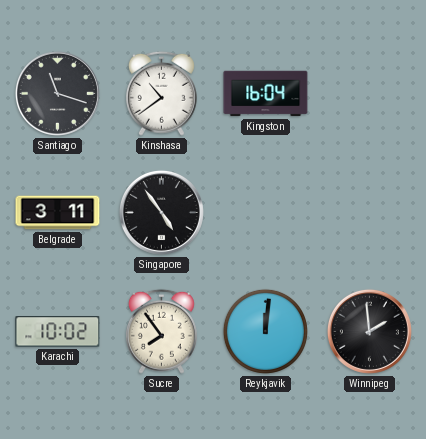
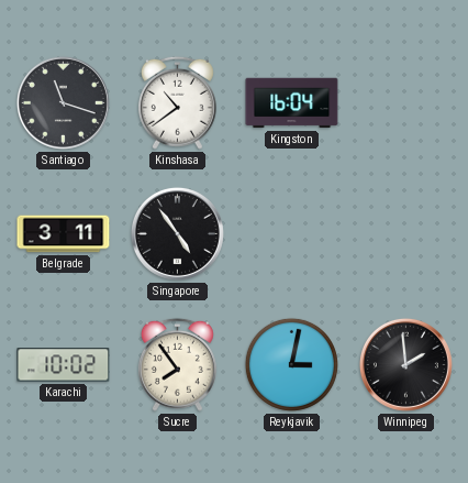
Reykjavik: 12:01 -> 3:02 (291, 364)
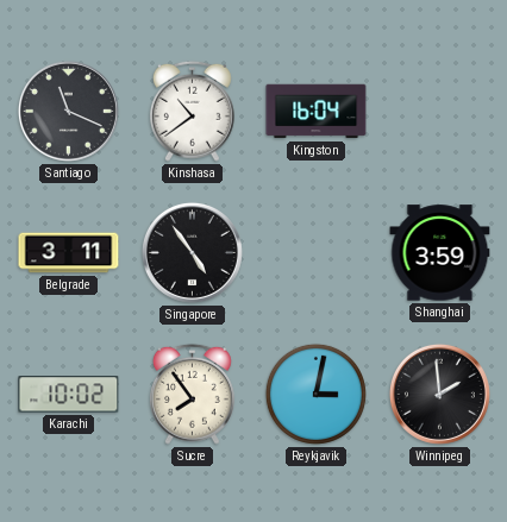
Santiago: 11:18 -> 11:19 (68, 111)
Shanghai: none -> 3:59 (440, 253)
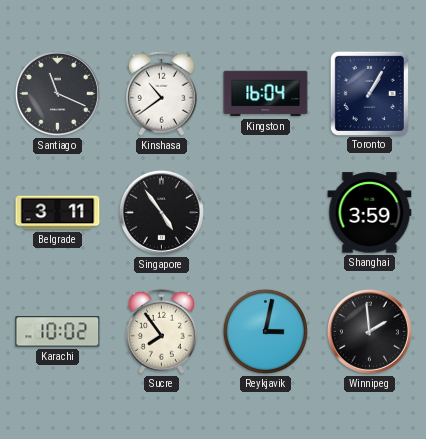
Toronto: none -> 1:05 (369, 93)
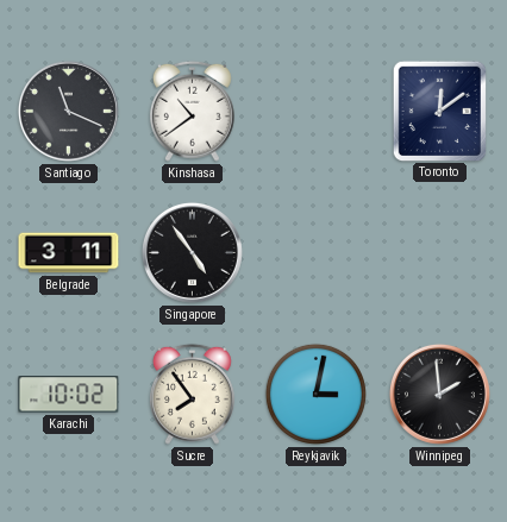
Kingston: 16:04 -> none (266, 94)
Toronto: 1:05 -> 12:09 (439, 111)
Shanghai: 3:59 -> none (370, 213)
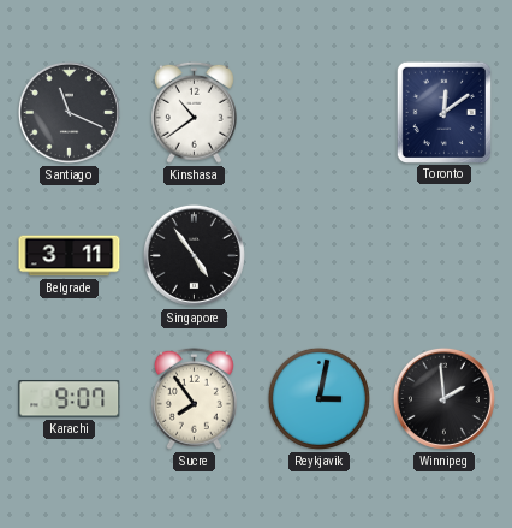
Karachi: 10:02 -> 9:07 (70, 399)
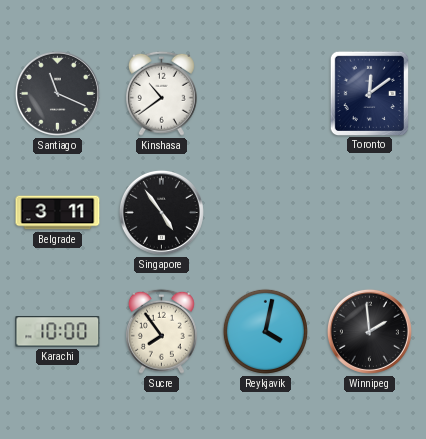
Karachi: 9:07 -> 10:00 (58, 332)
Reykjavik: 3:02 -> 4:02 (265, 331)
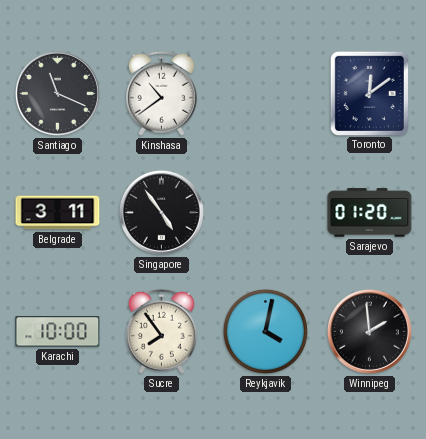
Sarajevo: none -> 01:20 (370, 213)
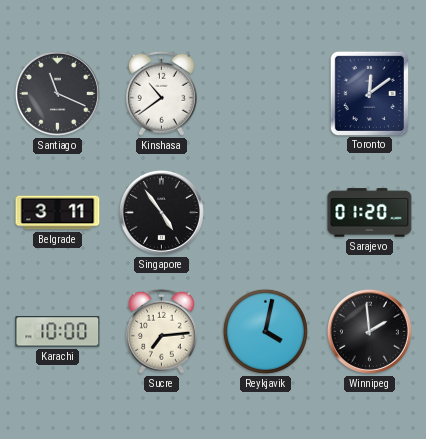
Sucre: 7:54 -> 7:14 (161, 331)
